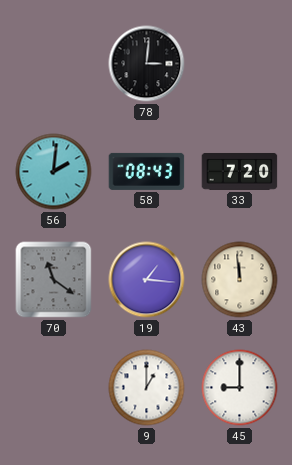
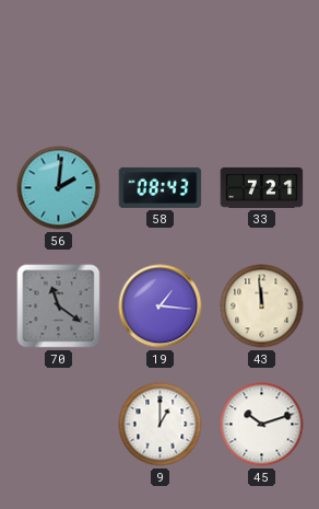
78: 3:01 -> none (147, 64)
33: 7:20 -> 7:21 (262, 187)
45: 9:00 -> 10:12 (262, 425)
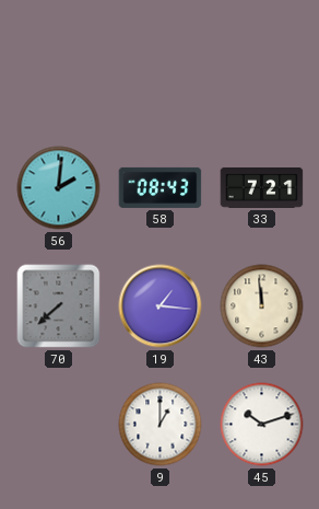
70: 11:21 -> 7:38 (59, 306)
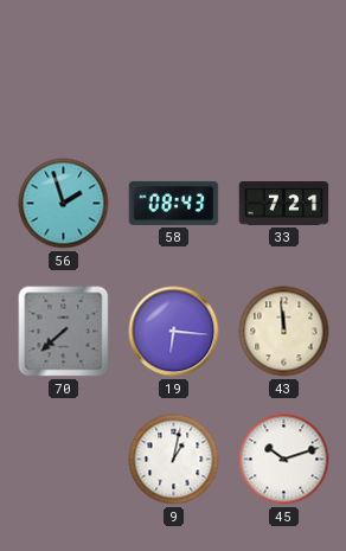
56: 2:01 -> 1:57 (64, 204)
19: 1:16 -> 6:16 (174, 332)
9: 1:00 -> 1:02 (174, 460)
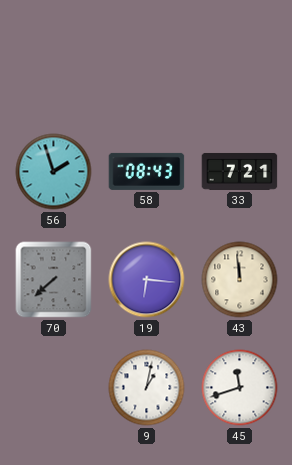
45: 10:12 -> 11:42 (240, 388)
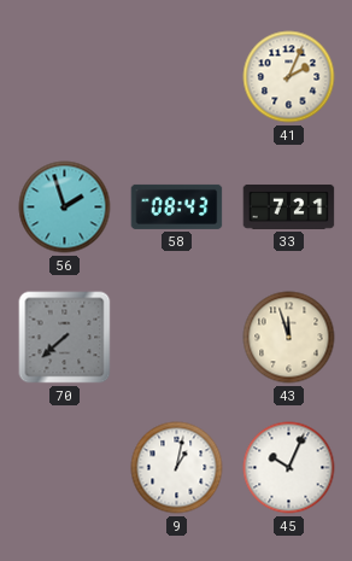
41: none -> 2:04 (289, 77)
19: 6:16 -> none (147, 280)
43: 11:59 -> 11:57 (289, 338)
45: 11:42 -> 10:04 (289, 468)
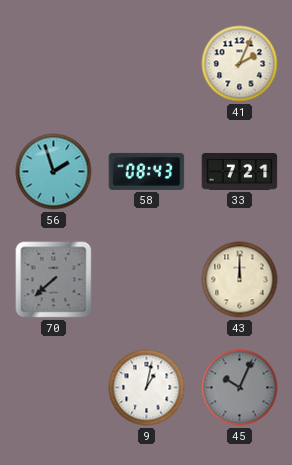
43: 11:57 -> 12:00 (240, 280)
45 dial: white -> grey (240, 388)
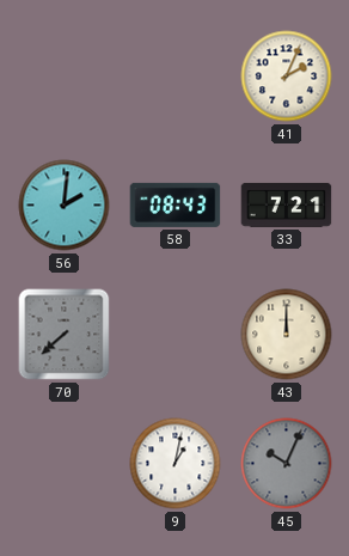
56: 1:57 -> 2:01 (65, 206)
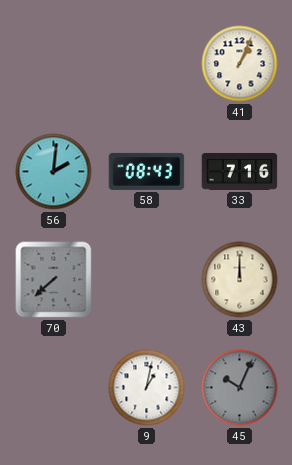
41: 2:04 -> 1:04 (240, 64)
33: 7:21 -> 7:16 (240, 171)
